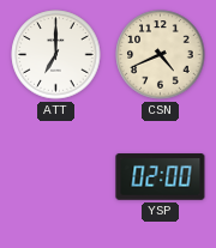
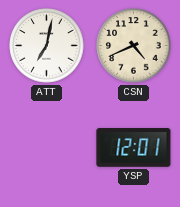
ATT: 7:00 -> 7:02 (47, 46)
YSP: 02:00 -> 12:01 (134, 148)
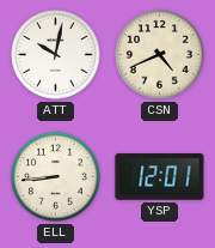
ATT: 7:02 -> 10:02 (56, 55)
ELL: none -> 8:44 (56, 177)
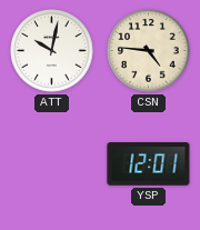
CSN: 4:41 -> 4:46 (149, 51)
ELL: 8:44 -> none (56, 177)
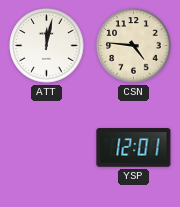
ATT: 10:02 -> 12:02 (47, 46)
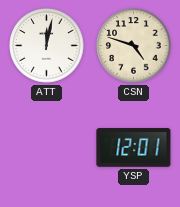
CSN: 4:46 -> 4:48 (134, 46)
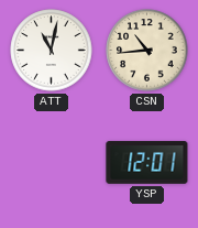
ATT: 12:02 -> 11:02 (52, 51)
CSN: 4:48 -> 10:44 (147, 51)
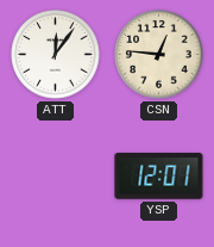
ATT: 11:02 -> 12:06 (56, 55)
CSN: 10:44 -> 12:46 (159, 55)
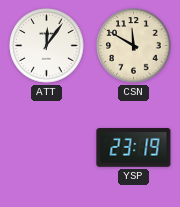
CSN: 12:46 -> 11:50 (134, 46)
YSP: 12:01 -> 23:19 (134, 148)
